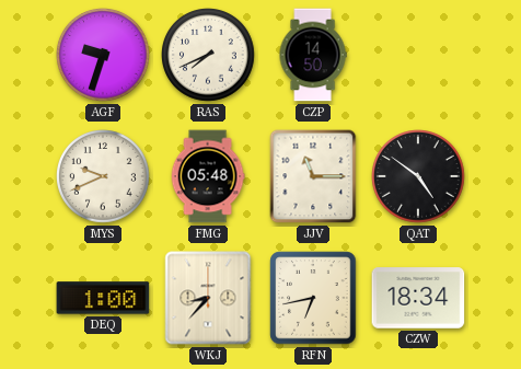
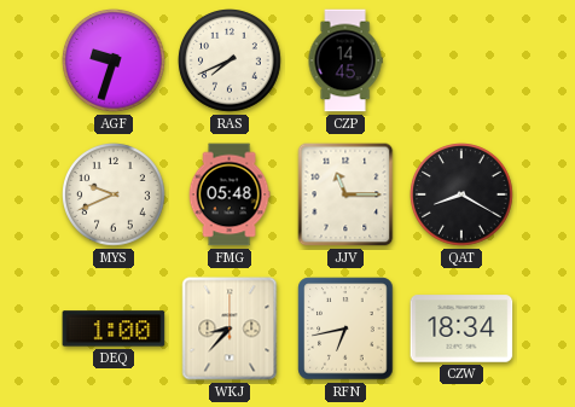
CZP: 14:50 -> 14:45 (345, 60)
QAT: 4:51 -> 8:20 (463, 196)
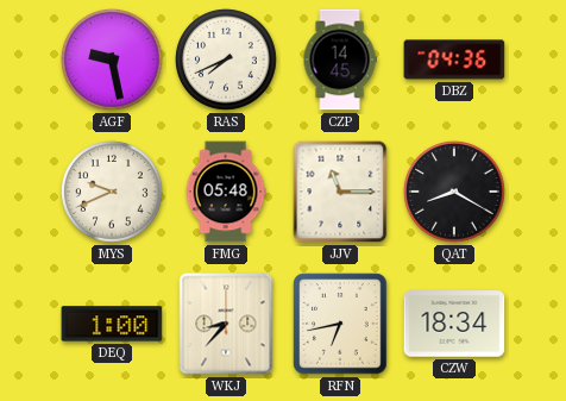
AGF: 9:33 -> 9:28 (113, 61)
DBZ: none -> 04:36 (454, 59)
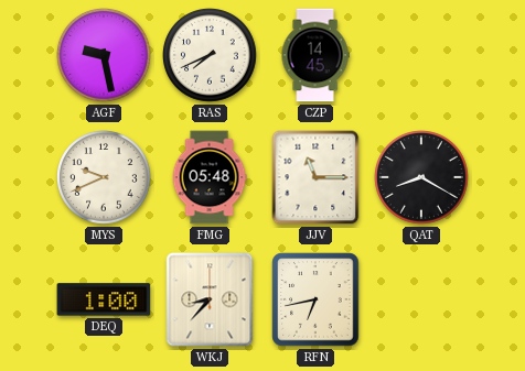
DBZ: 04:36 -> none (454, 59)
CZW: 18:34 -> none (454, 324)
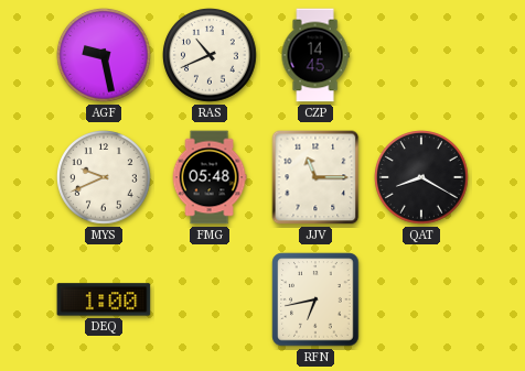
RAS: 7:41 -> 10:41 (211, 56)
WKJ: 8:37 -> none (210, 299)
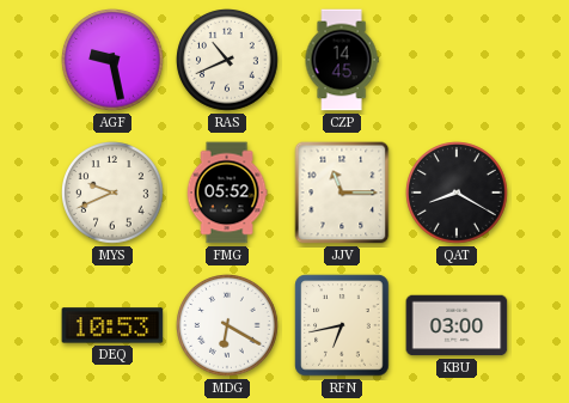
FMG: 05:48 -> 05:52 (227, 193)
DEQ: 1:00 -> 10:53 (112, 325)
MDG: none -> 6:20 (228, 326)
KBU: none -> 03:00 (457, 325)
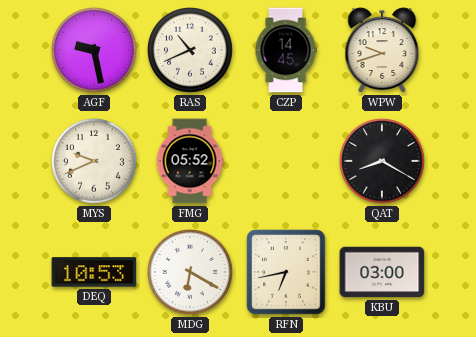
WPW: none -> 9:42 (382, 50)
JJV: 11:15 -> none (342, 193)
